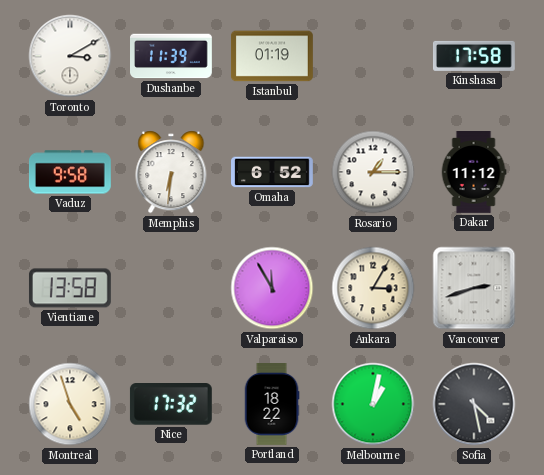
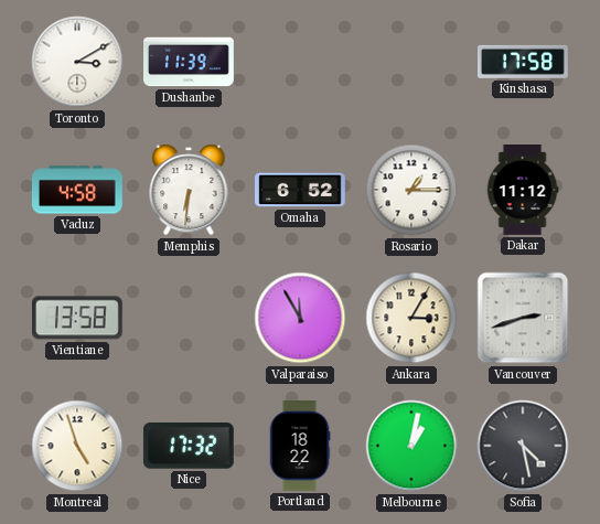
Istanbul: 01:19 -> none (272, 56)
Vaduz: 9:58 -> 4:58 (77, 190)
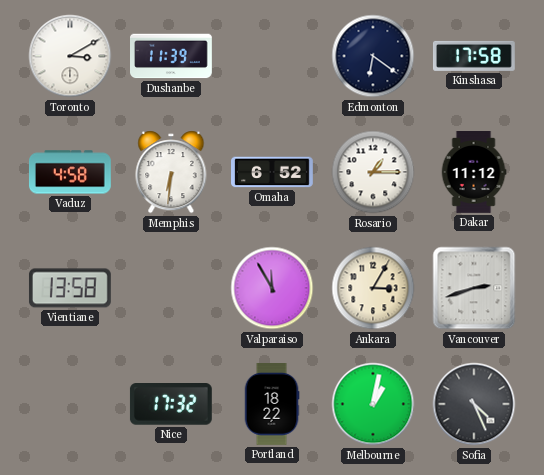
Edmonton: none -> 6:21 (373, 56)
Montreal: 4:57 -> none (77, 446)
Sofia: 4:28 -> 4:26 (474, 404)
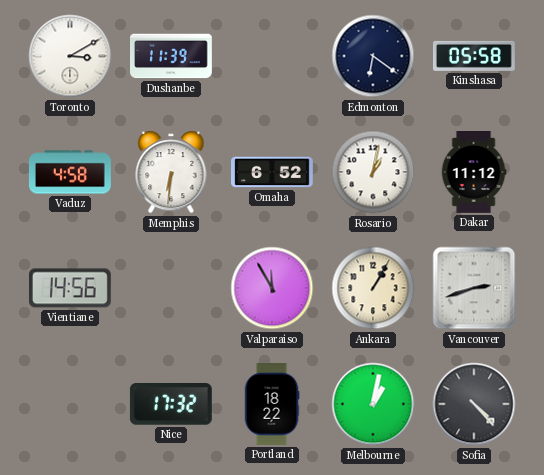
Kinshasa: 17:58 -> 05:58 (474, 56)
Rosario: 1:15 -> 1:02 (373, 172)
Vientiane: 13:58 -> 14:56 (70, 288)
Ankara: 3:05 -> 1:05 (373, 288)
Sofia: 4:26 -> 4:23 (474, 404)
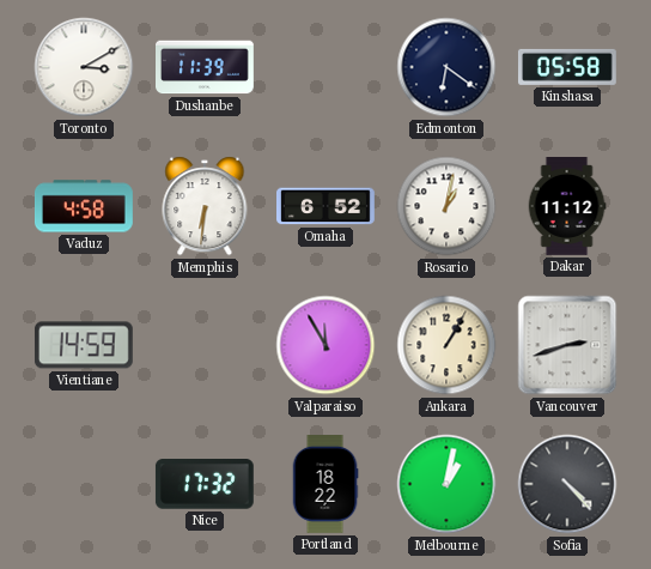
Vientiane: 14:56 -> 14:59 (84, 345)
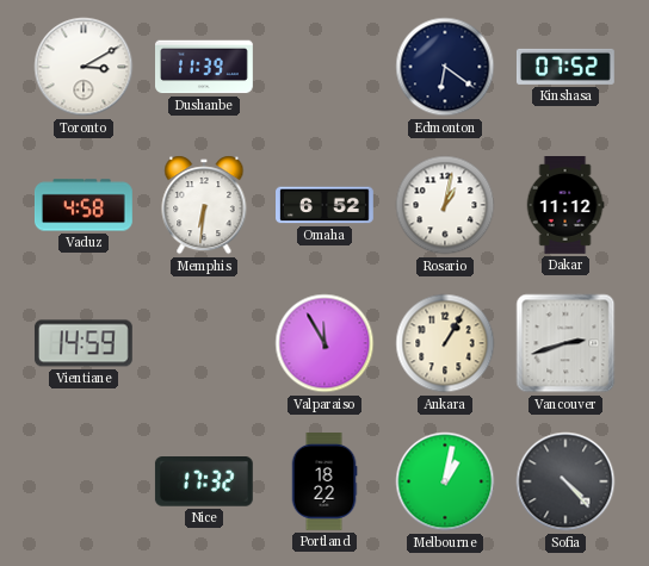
Kinshasa: 05:58 -> 07:52 (565, 67)
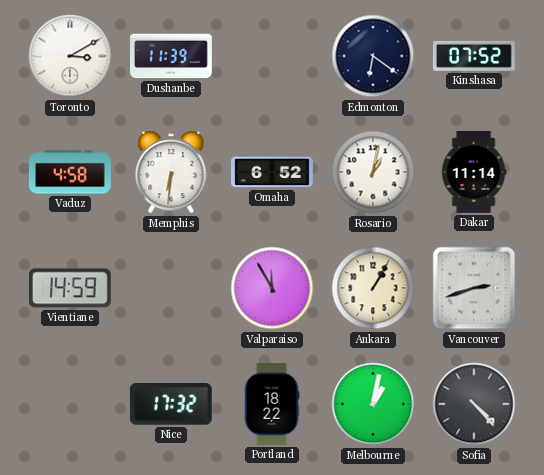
Dakar: 11:12 -> 11:14 (474, 173)
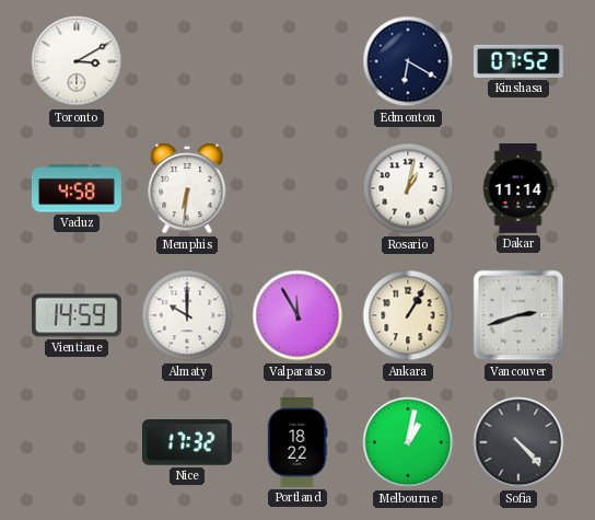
Dushanbe: 11:39 -> none (172, 56)
Edmonton: 6:21 -> 6:20 (408, 61)
Omaha: 6:52 -> none (273, 172)
Almaty: none -> 10:00 (187, 315)
